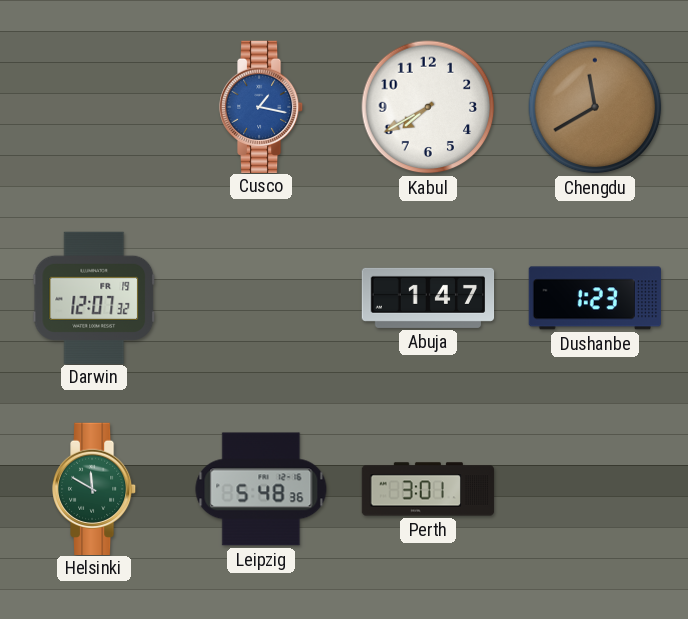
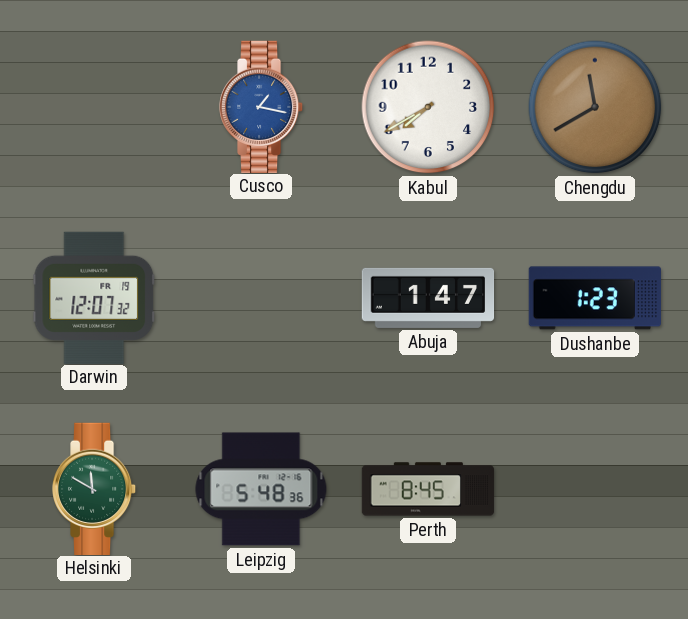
Perth: 3:01 -> 8:45 (428, 489)
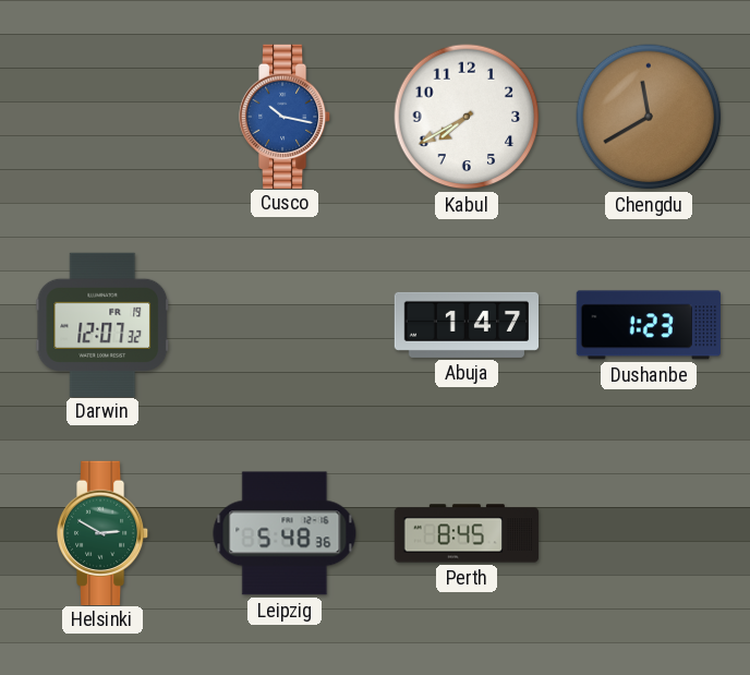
Cusco: 1:17 -> 10:17 (285, 116)
Helsinki: 11:50 -> 2:50 (102, 532)
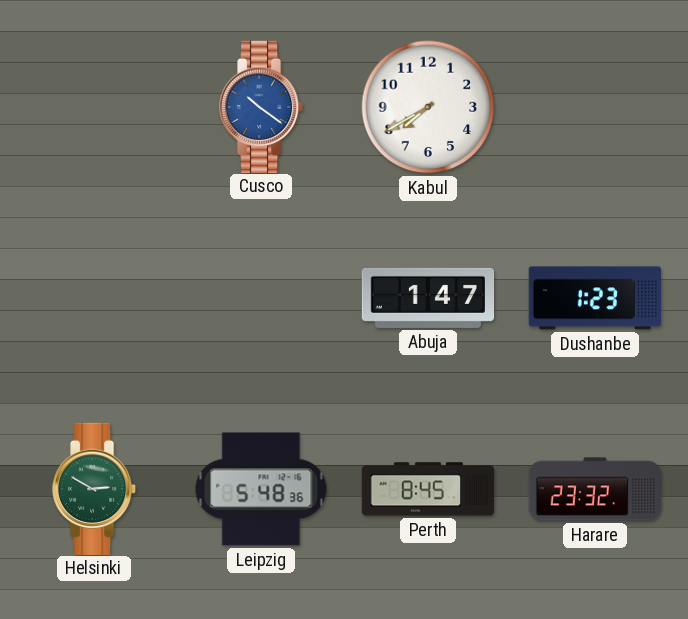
Cusco: 10:17 -> 10:21 (261, 106)
Chengdu: 11:40 -> none (649, 117)
Darwin: 12:07 -> none (102, 324)
Harare: none -> 23:32 (594, 489)
